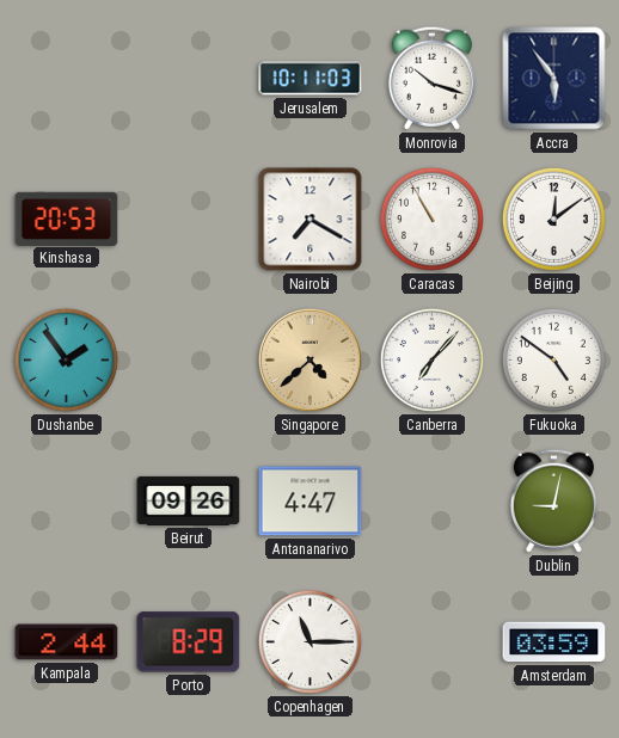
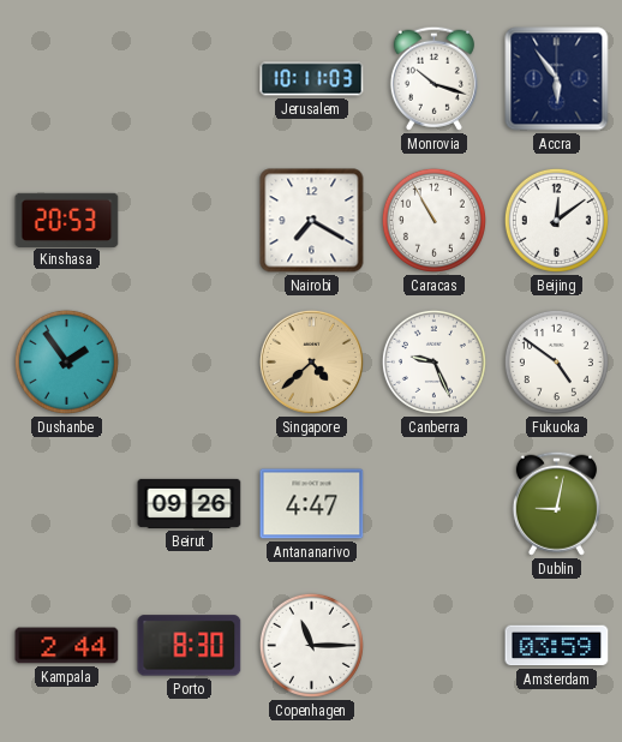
Canberra: 7:07 -> 9:26 (433, 361)
Porto: 8:29 -> 8:30 (190, 646)
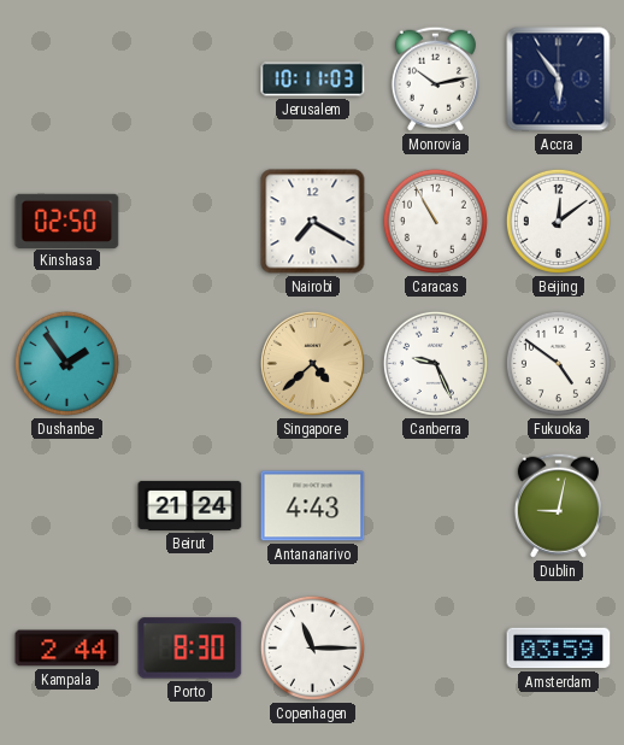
Monrovia: 10:18 -> 10:13 (435, 78)
Kinshasa: 20:53 -> 02:50 (67, 221)
Beirut: 09:26 -> 21:24 (190, 505)
Antananarivo: 4:47 -> 4:43 (313, 506)
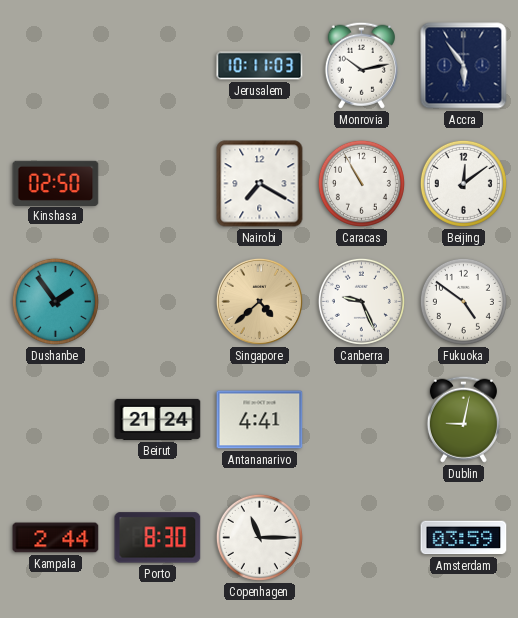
Antananarivo: 4:43 -> 4:41 (260, 420)
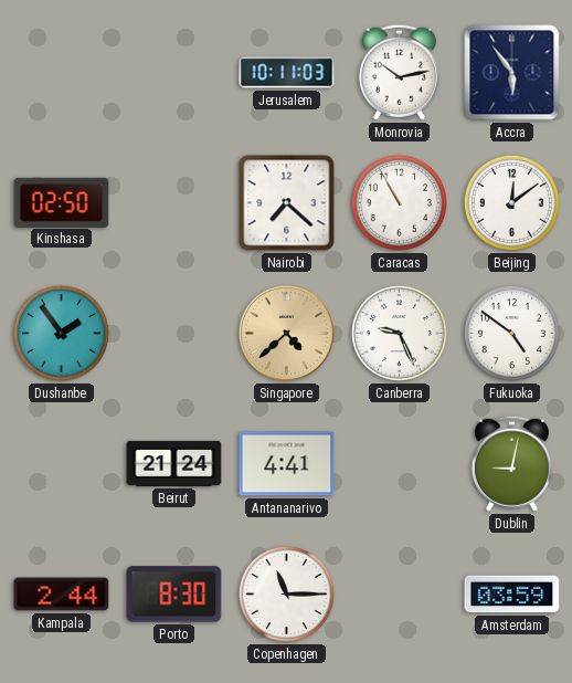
Nairobi: 7:20 -> 7:22 (287, 203)
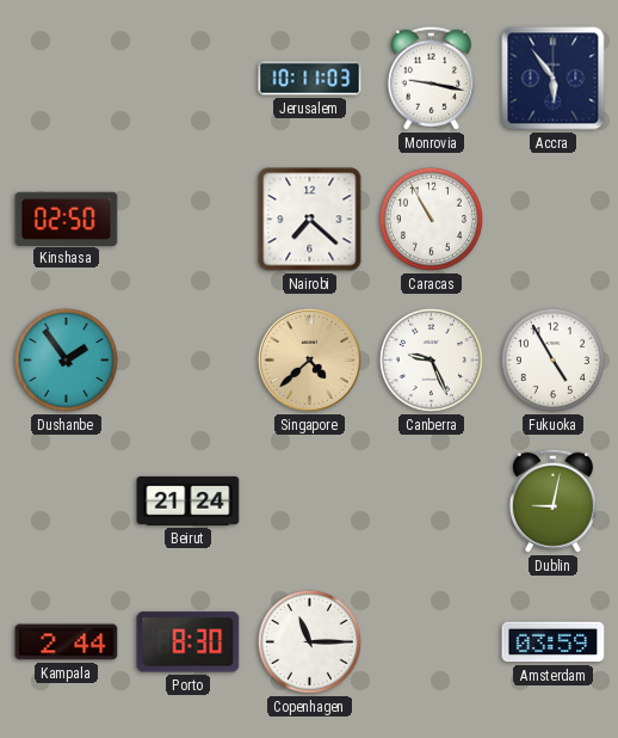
Monrovia: 10:13 -> 9:17 (431, 78)
Beijing: 12:09 -> none (511, 202)
Fukuoka: 4:51 -> 4:55 (552, 359)
Antananarivo: 4:41 -> none (287, 464)
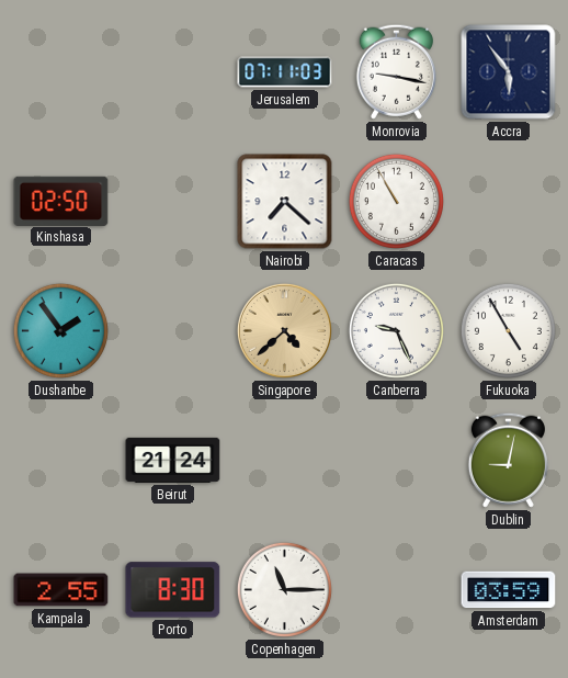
Jerusalem: 10:11 -> 07:11 (285, 72)
Kampala: 2:44 -> 2:55 (61, 590)
